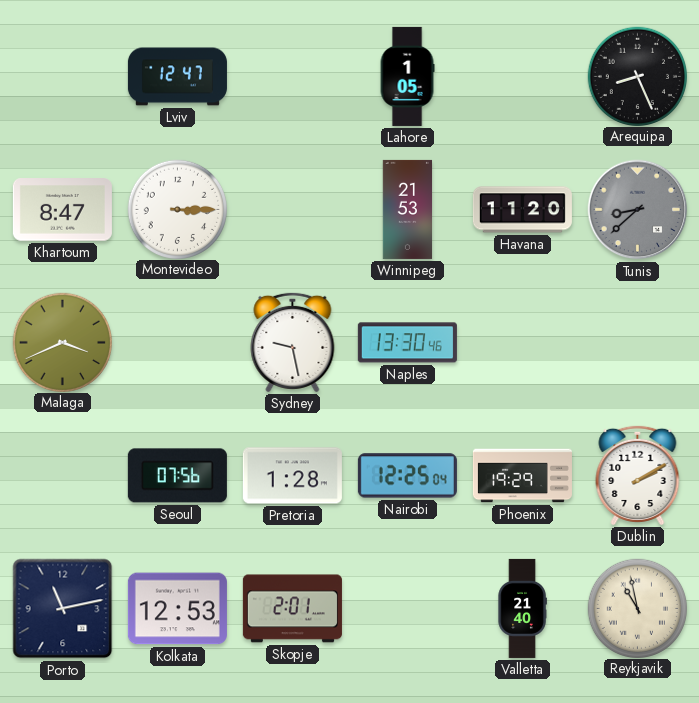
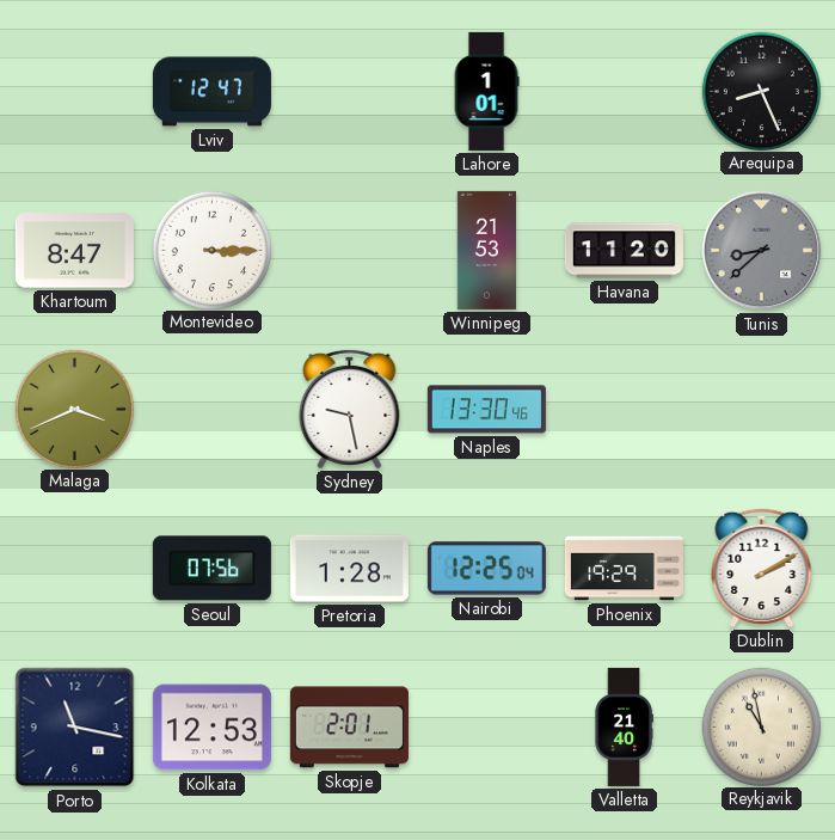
Lahore: 1:05 -> 1:01 (486, 91)
Porto: 11:13 -> 11:17 (75, 728)
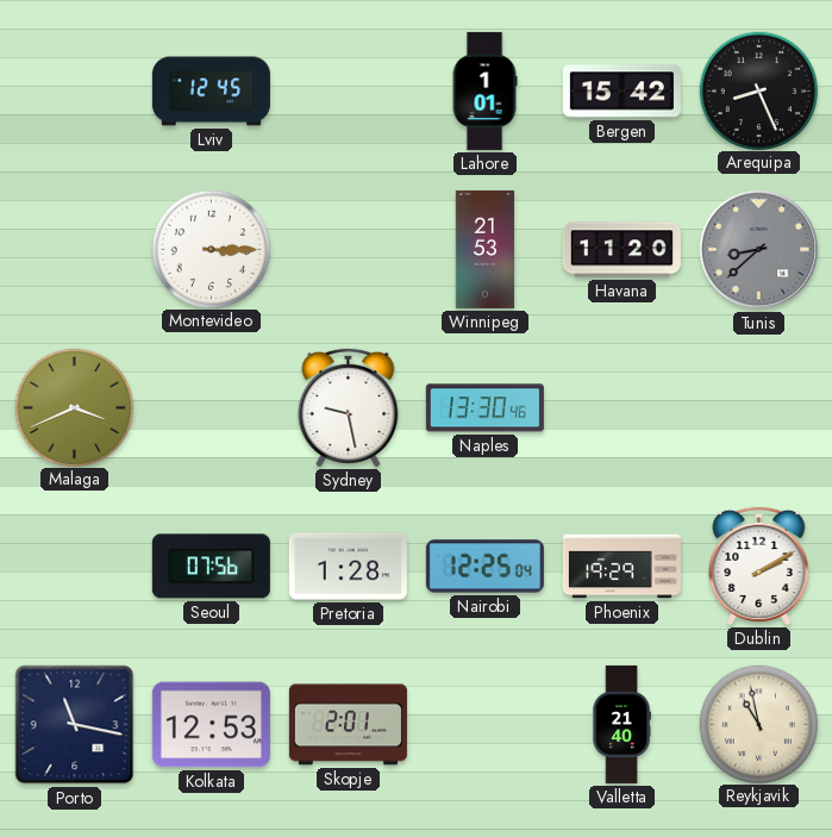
Lviv: 12:47 -> 12:45 (211, 92)
Bergen: none -> 15:42 (621, 92)
Khartoum: 8:47 -> none (74, 251)
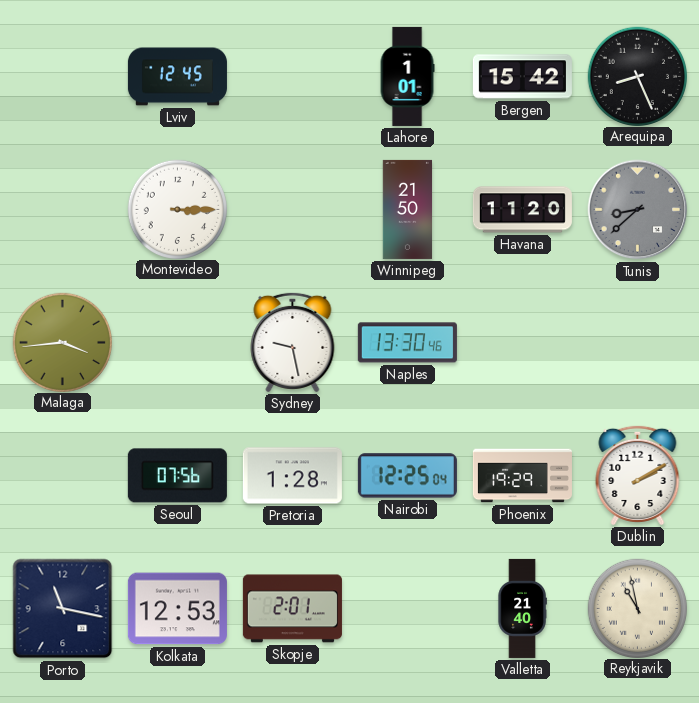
Winnipeg: 21:53 -> 21:50 (408, 209)
Malaga: 3:41 -> 3:44 (62, 342)
